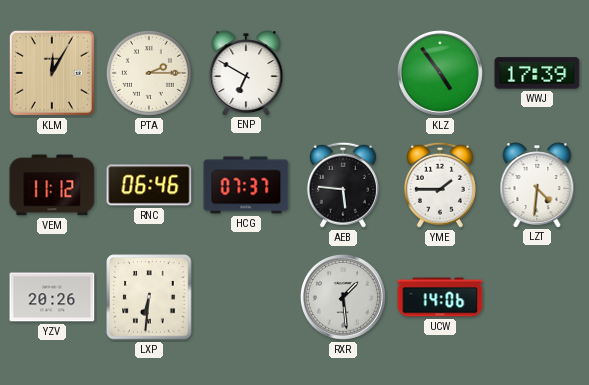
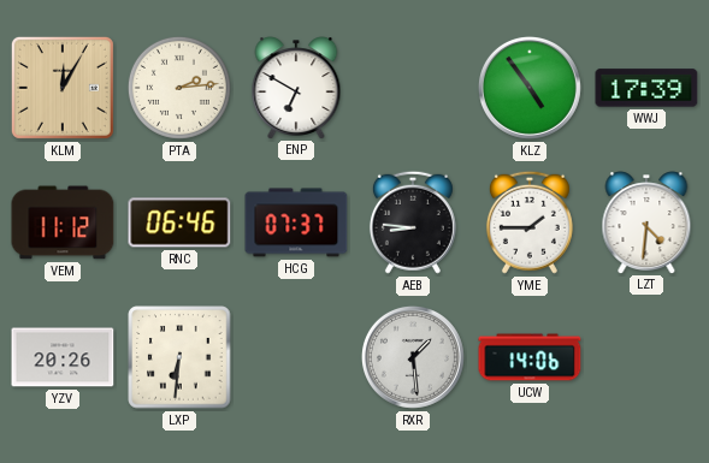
PTA: 2:15 -> 2:14 (179, 88)
AEB: 5:46 -> 8:46 (413, 222)
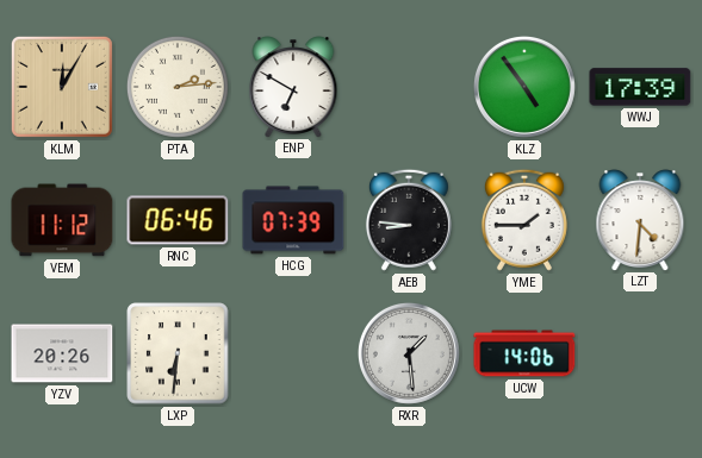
HCG: 07:37 -> 07:39 (293, 220)
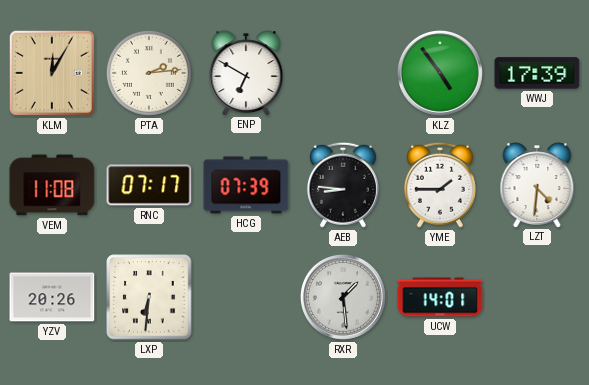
VEM: 11:12 -> 11:08 (52, 185)
RNC: 06:46 -> 07:17 (149, 185)
UCW: 14:06 -> 14:01 (440, 297)
